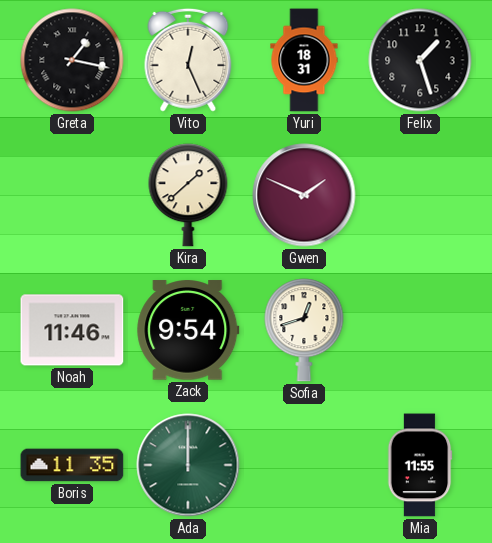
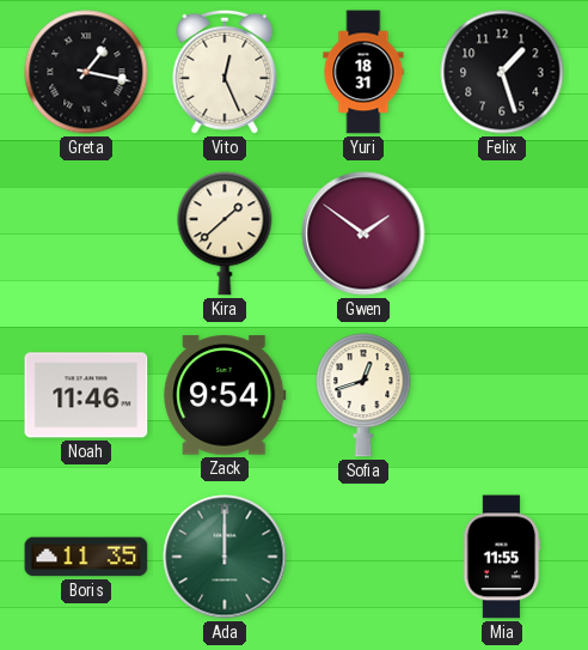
Gwen: 1:49 -> 1:51 (363, 233)
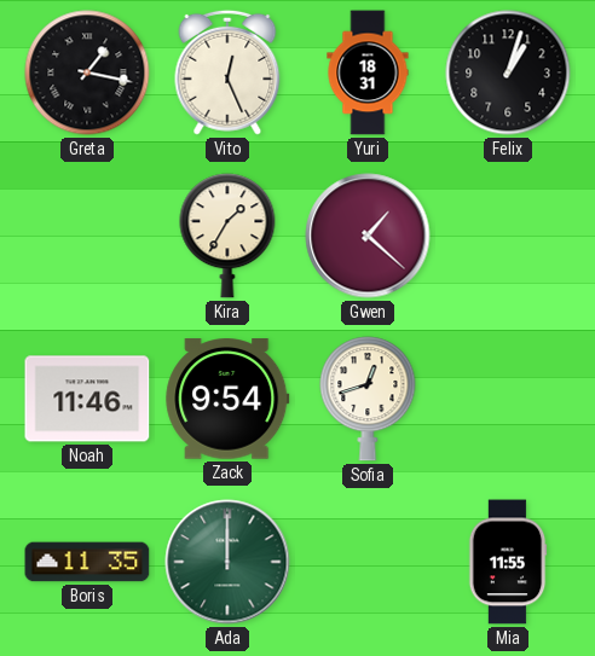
Felix: 1:27 -> 1:03 (508, 72)
Kira: 1:38 -> 1:35 (227, 236)
Gwen: 1:51 -> 1:22 (368, 236)
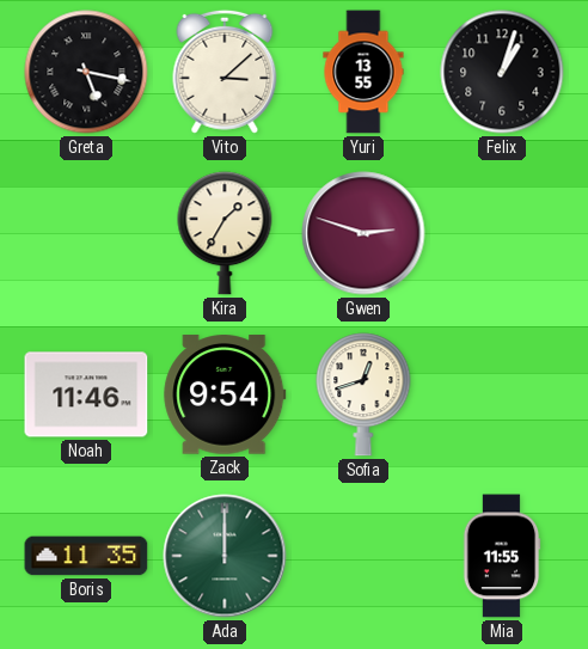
Greta: 1:17 -> 5:17 (86, 72)
Vito: 12:26 -> 3:08 (225, 72)
Yuri: 18:31 -> 13:55 (363, 72)
Gwen: 1:22 -> 2:48 (363, 233)
